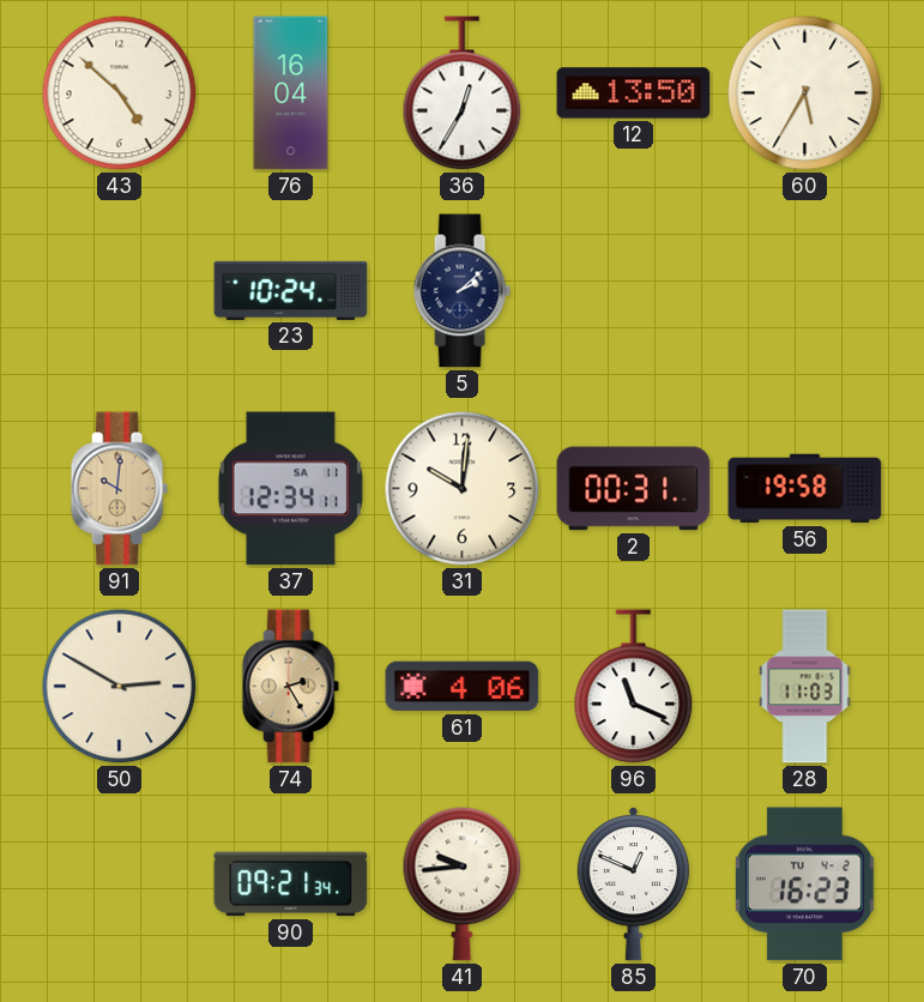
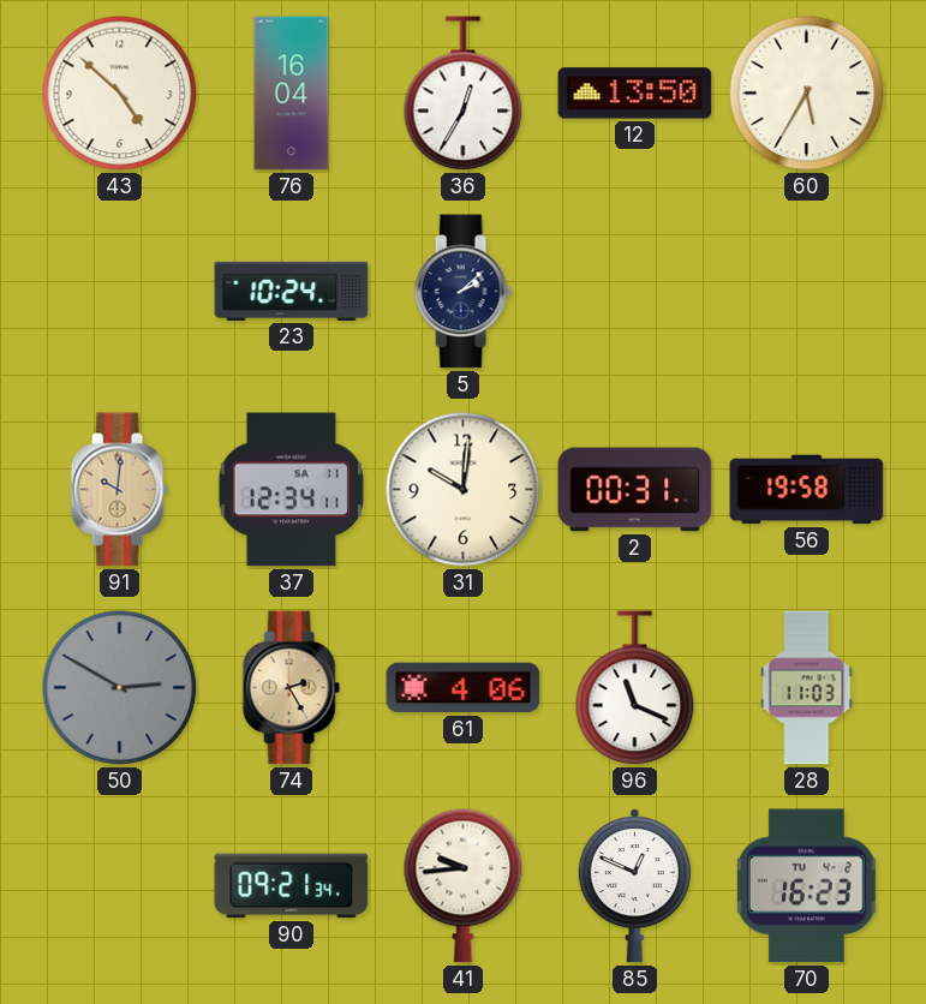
50 dial: cream -> grey (120, 688)
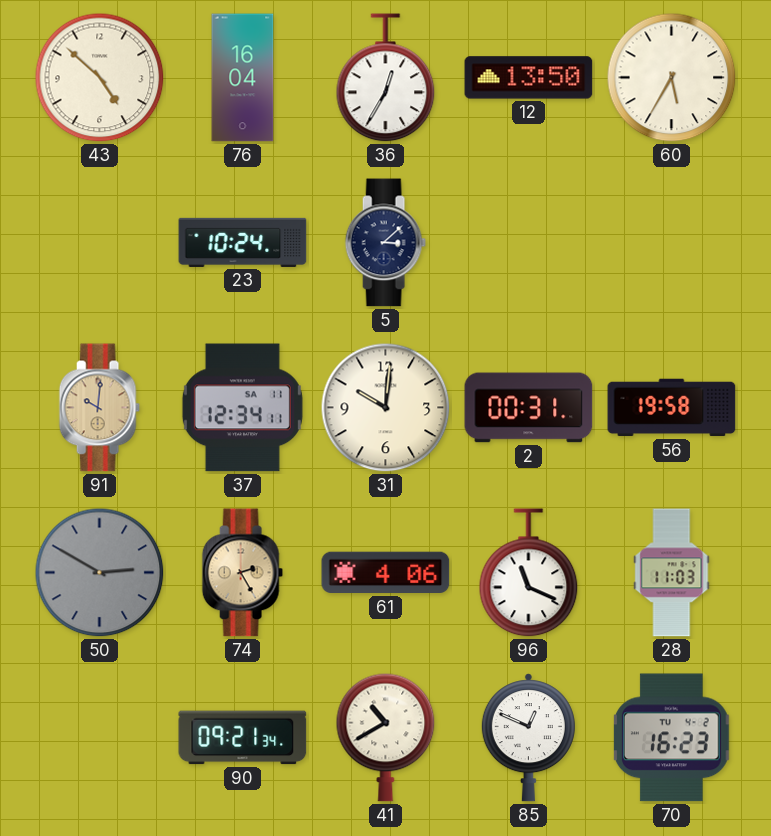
5: 2:08 -> 3:08 (385, 243)
41: 9:44 -> 10:40 (386, 737)
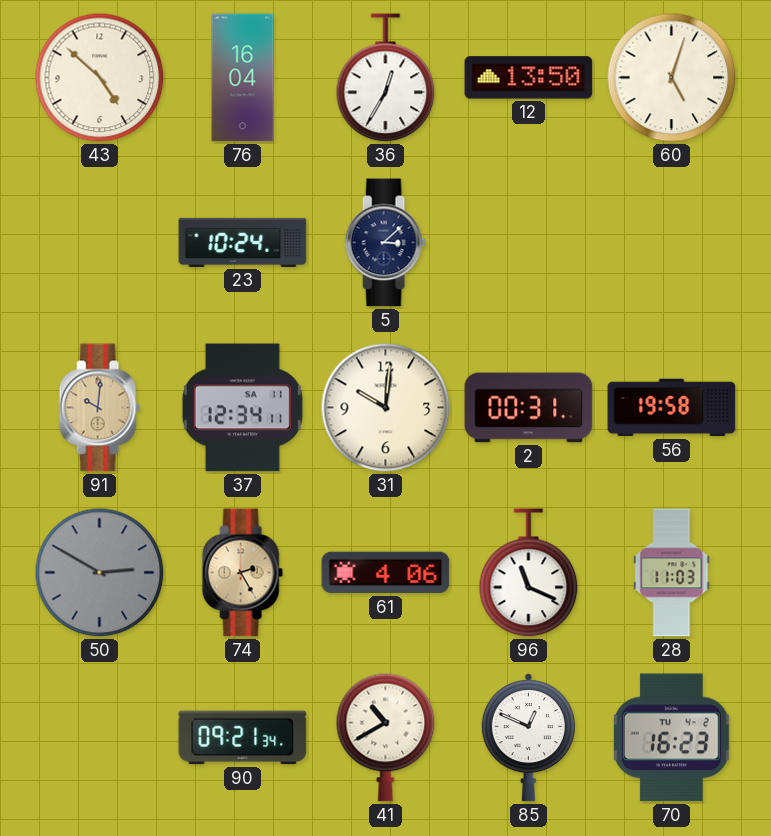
60: 5:35 -> 5:03 (672, 78)
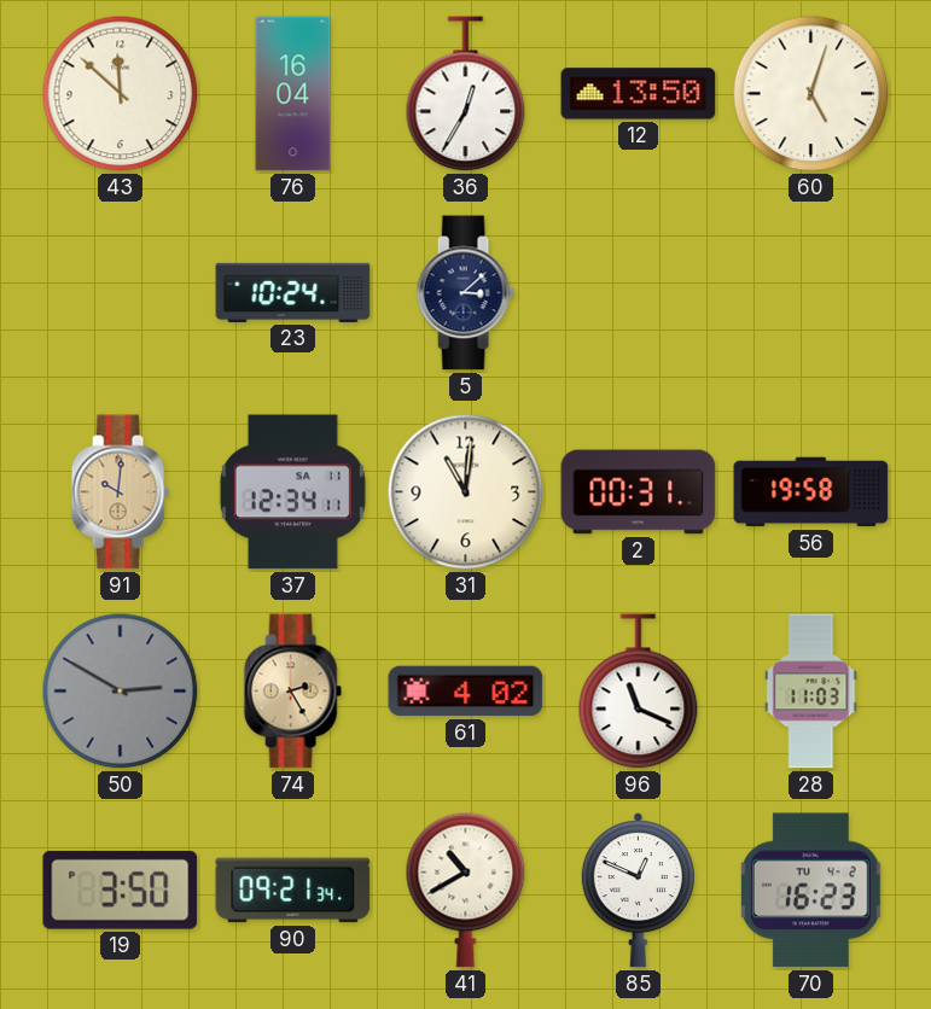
43: 4:52 -> 11:52 (121, 94)
31: 10:01 -> 11:01 (466, 492)
61: 4:06 -> 4:02 (466, 692)
19: none -> 3:50 (121, 890)
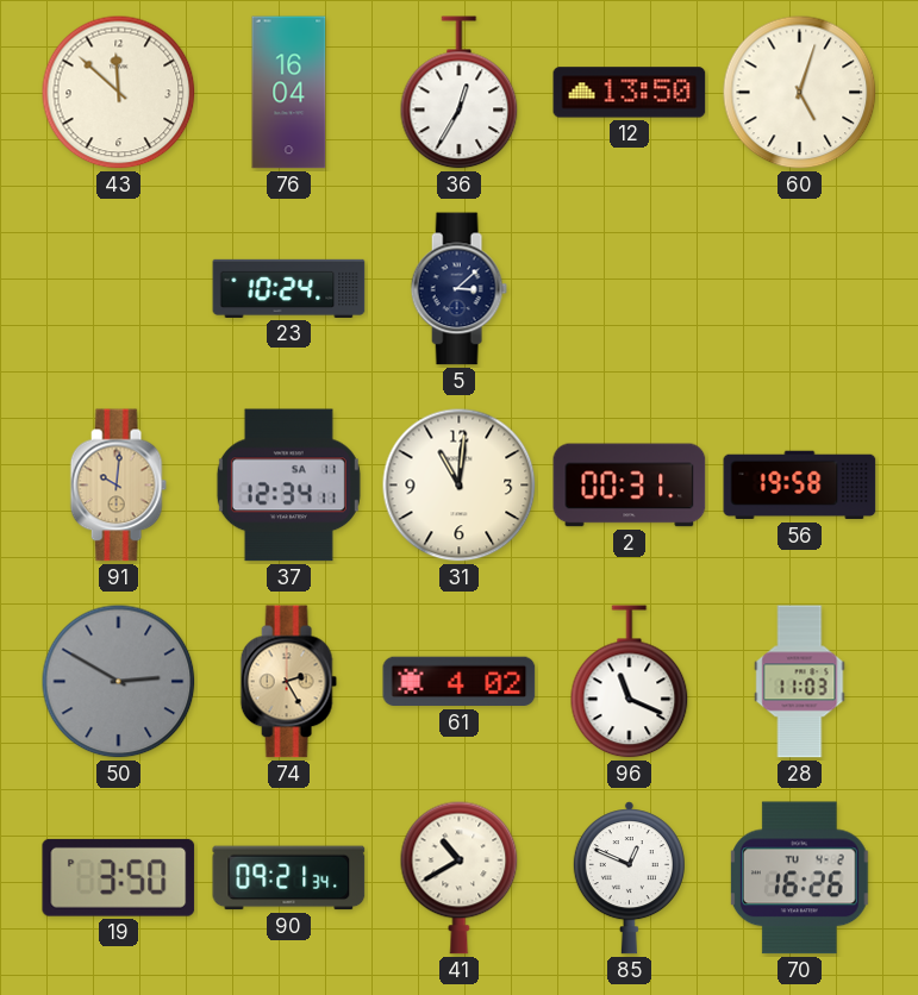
70: 16:23 -> 16:26 (799, 878)
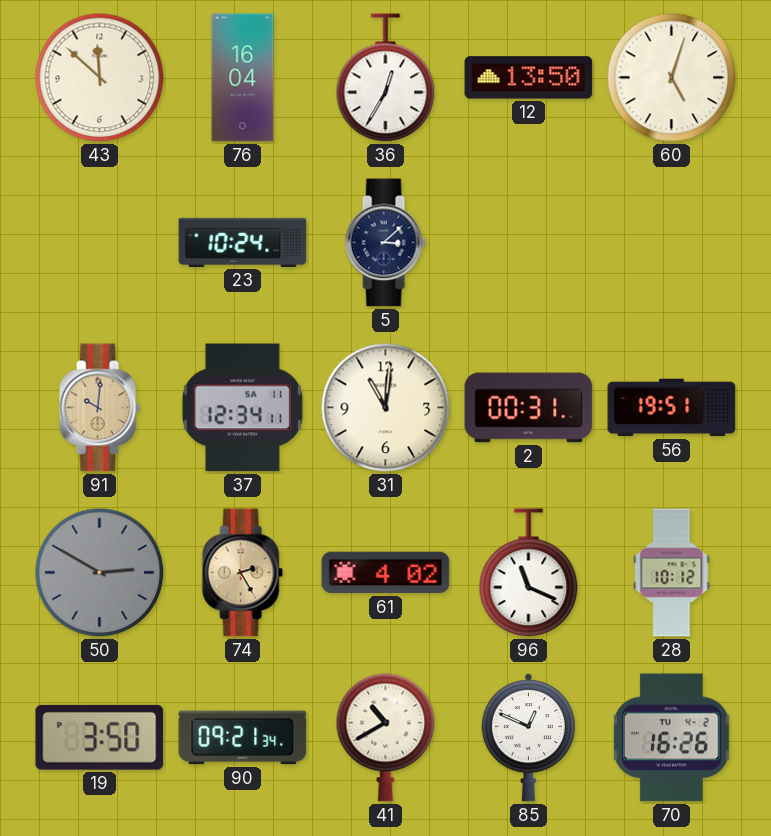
56: 19:58 -> 19:51 (672, 408)
28: 11:03 -> 10:12 (672, 573)
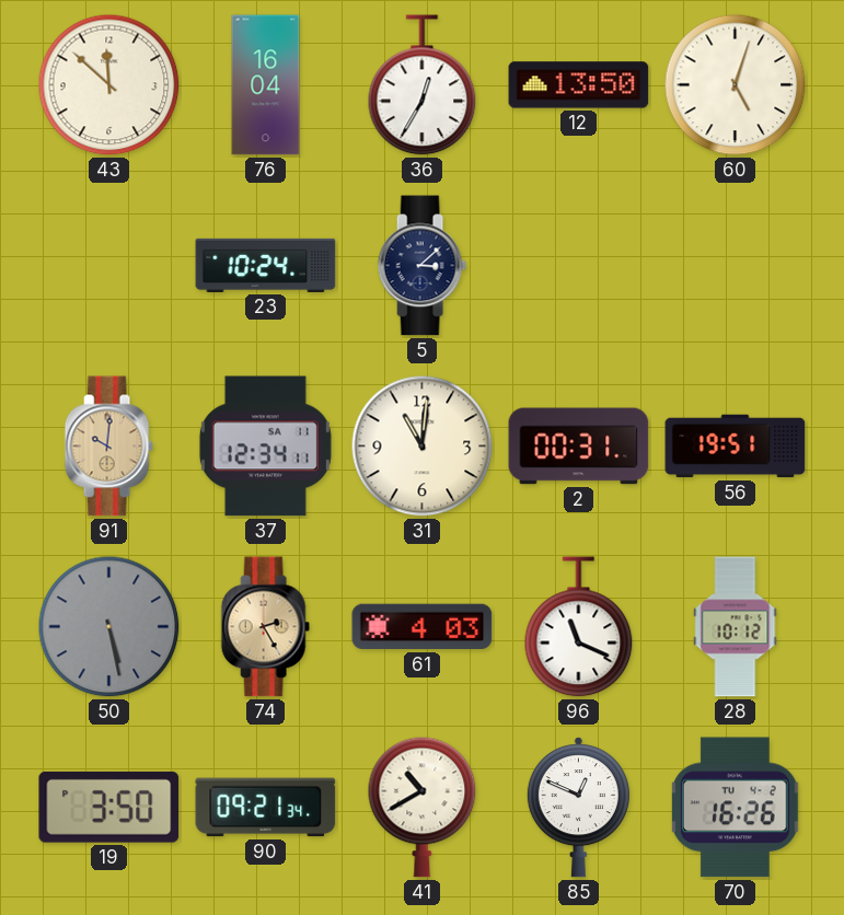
50: 2:50 -> 5:28 (109, 627)
61: 4:02 -> 4:03 (423, 627)
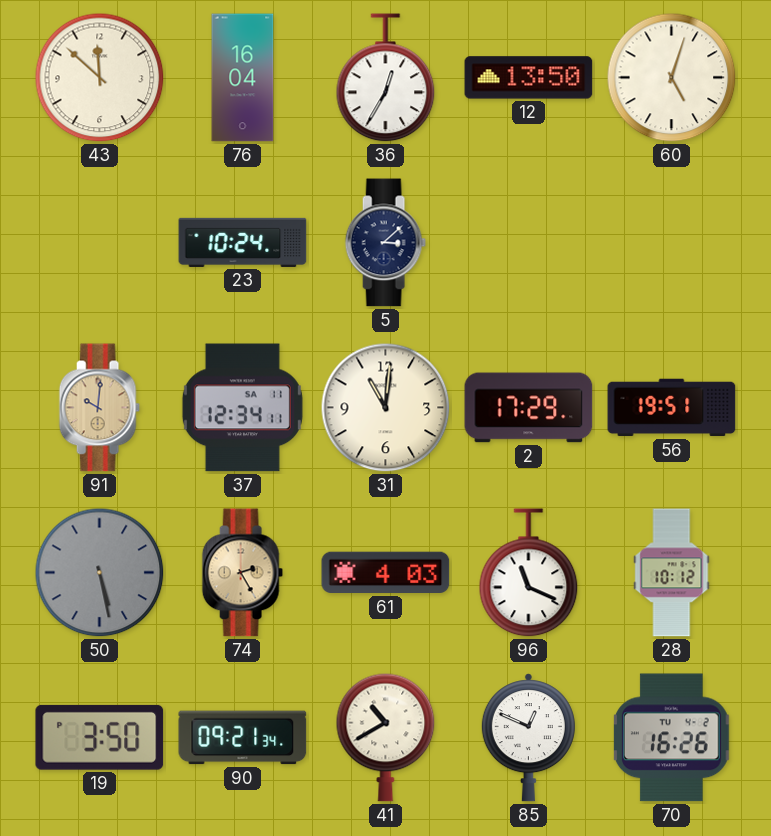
2: 00:31 -> 17:29 (529, 408)
